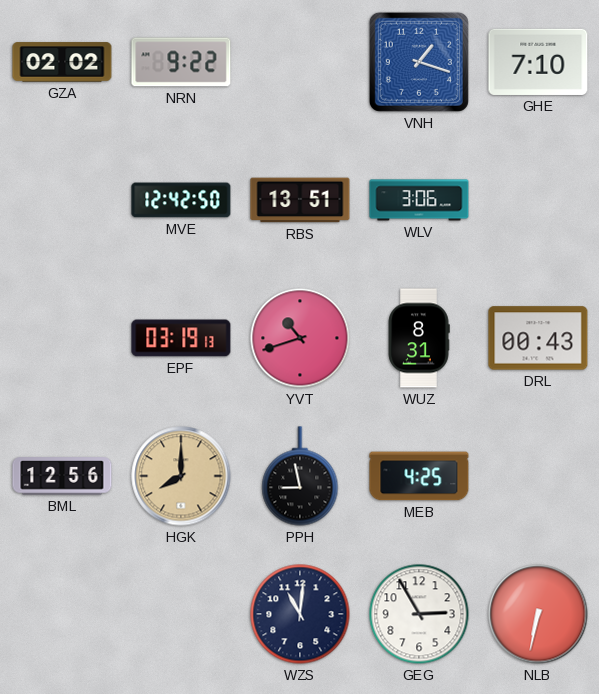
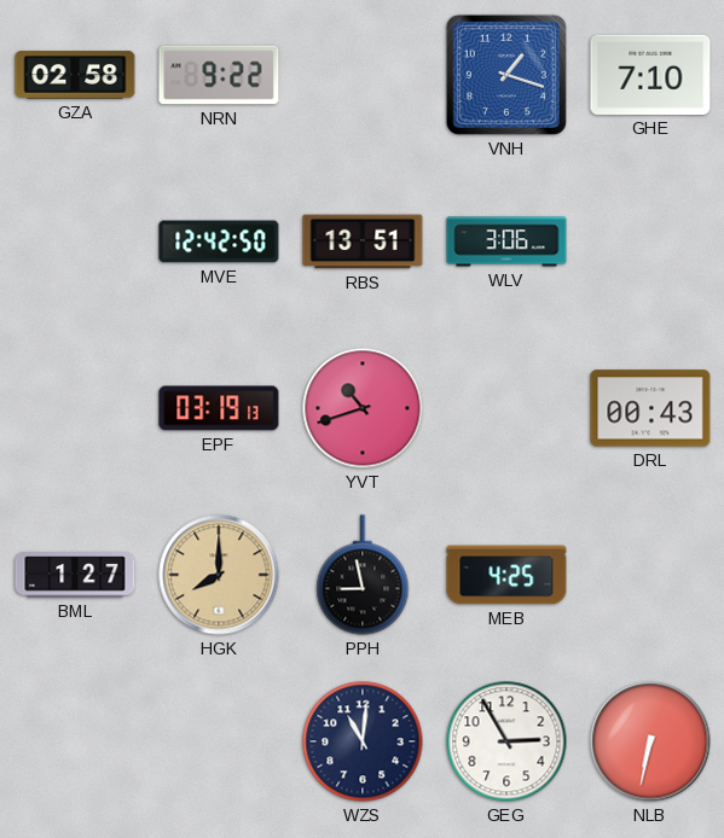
GZA: 02:02 -> 02:58 (75, 75)
WUZ: 8:31 -> none (419, 338)
BML: 12:56 -> 1:27 (75, 575)
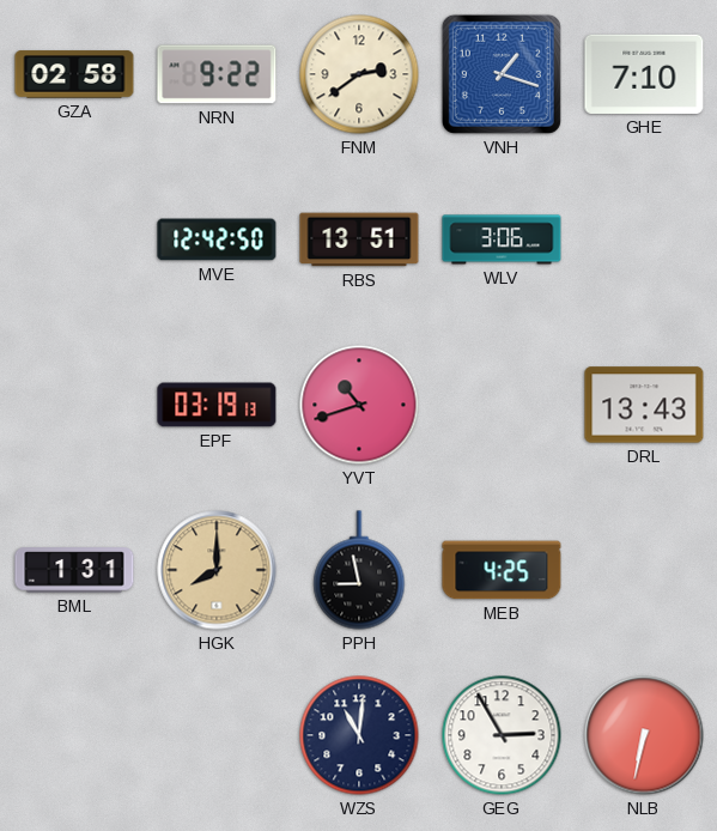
FNM: none -> 2:39 (359, 74)
DRL: 00:43 -> 13:43 (644, 405)
BML: 1:27 -> 1:31 (74, 570)
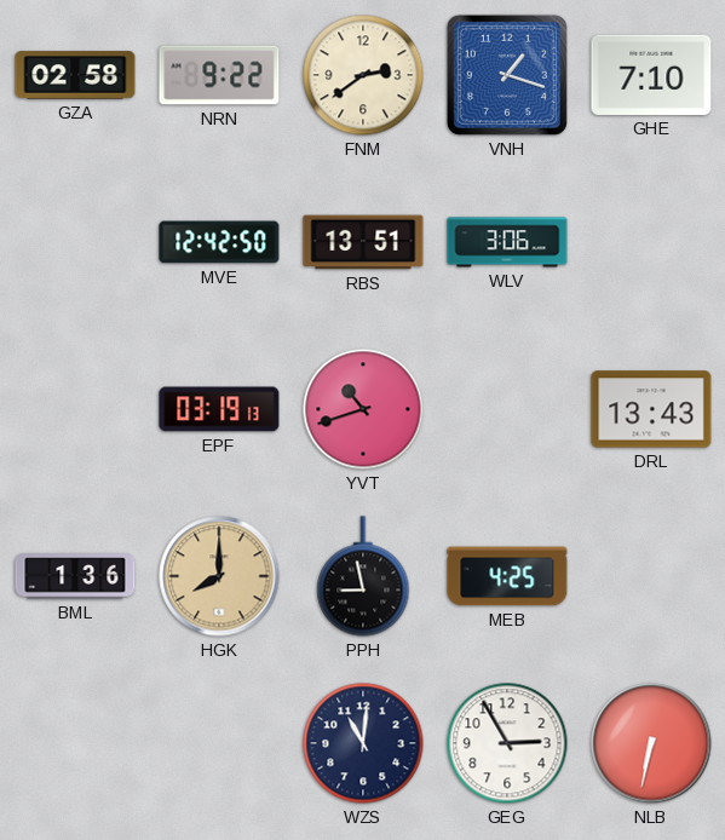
BML: 1:31 -> 1:36 (75, 576)
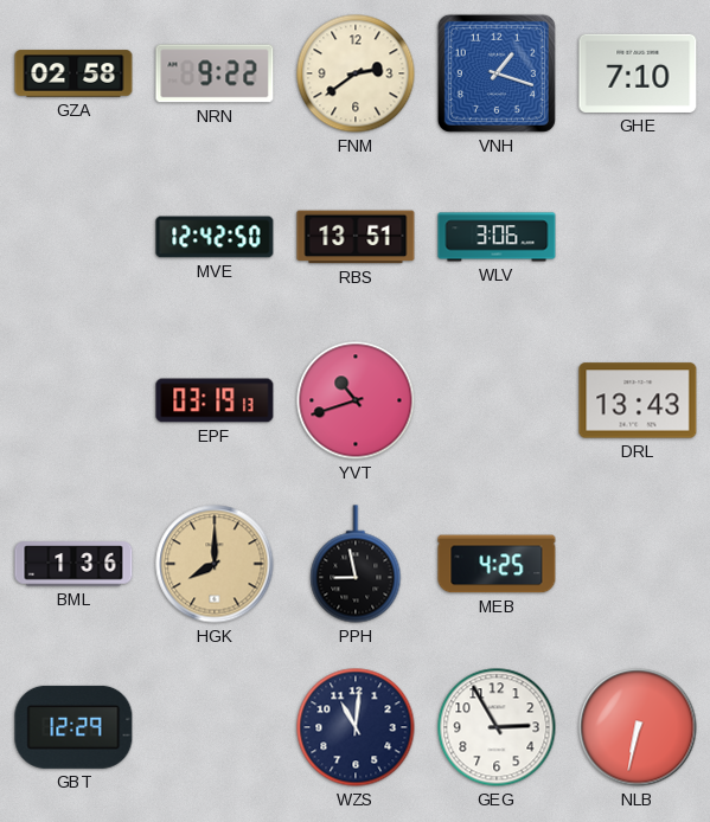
GBT: none -> 12:29 (73, 727)
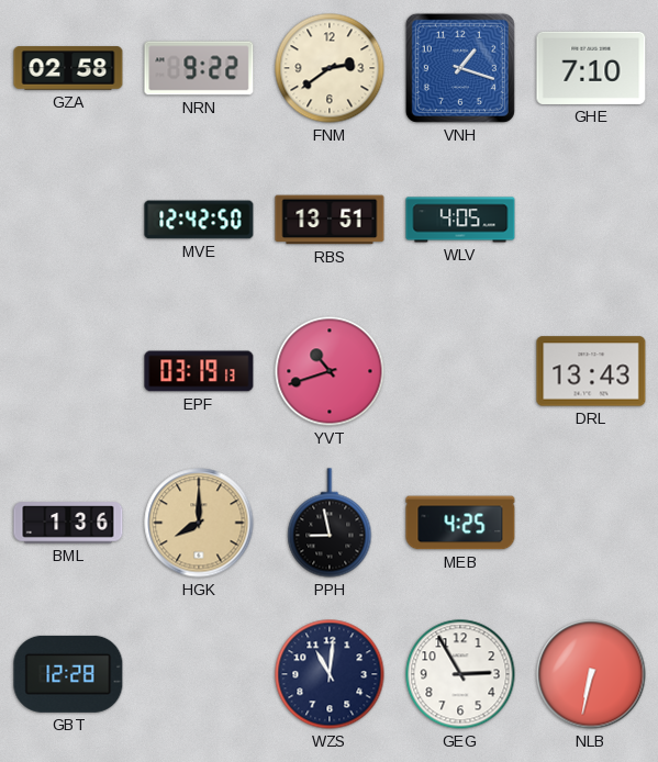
WLV: 3:06 -> 4:05 (460, 220)
GBT: 12:29 -> 12:28 (68, 674)
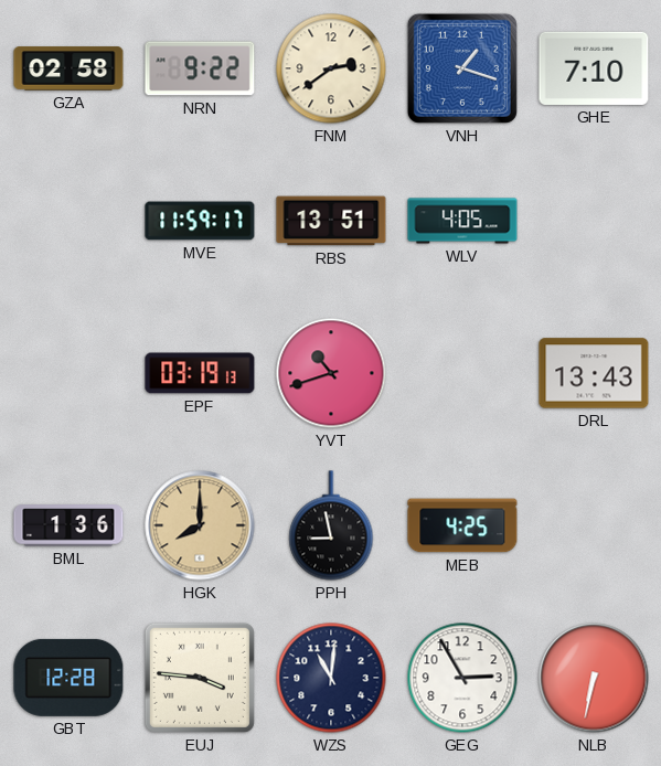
MVE: 12:42 -> 11:59 (200, 221)
EUJ: none -> 3:46 (200, 678)
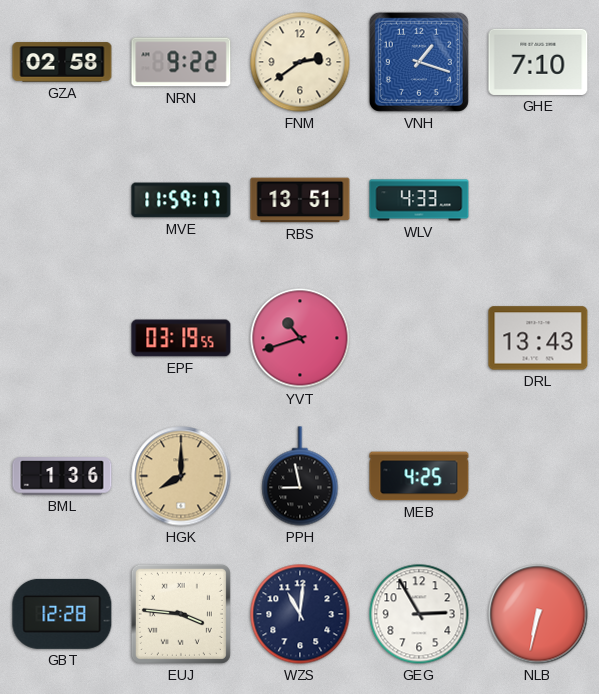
WLV: 4:05 -> 4:33 (419, 200)
EPF: 03:19:13 -> 03:19:55 (181, 338)
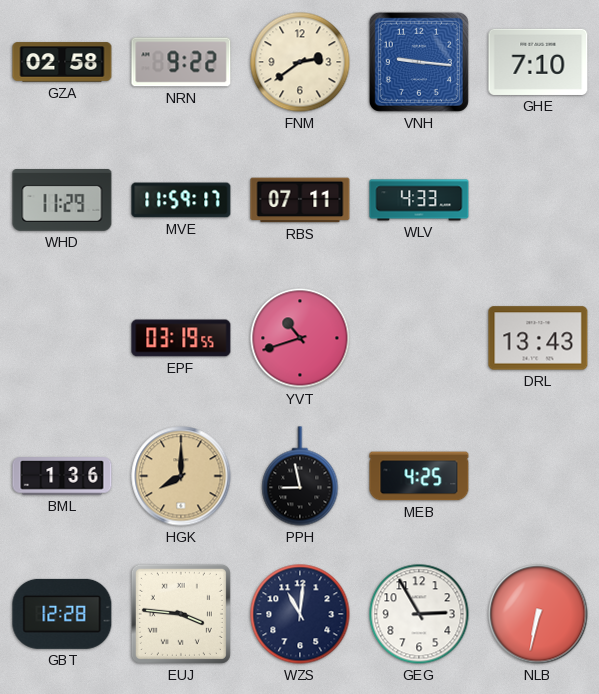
VNH: 1:18 -> 9:16 (419, 62)
WHD: none -> 11:29 (62, 201)
RBS: 13:51 -> 07:11 (300, 200)
